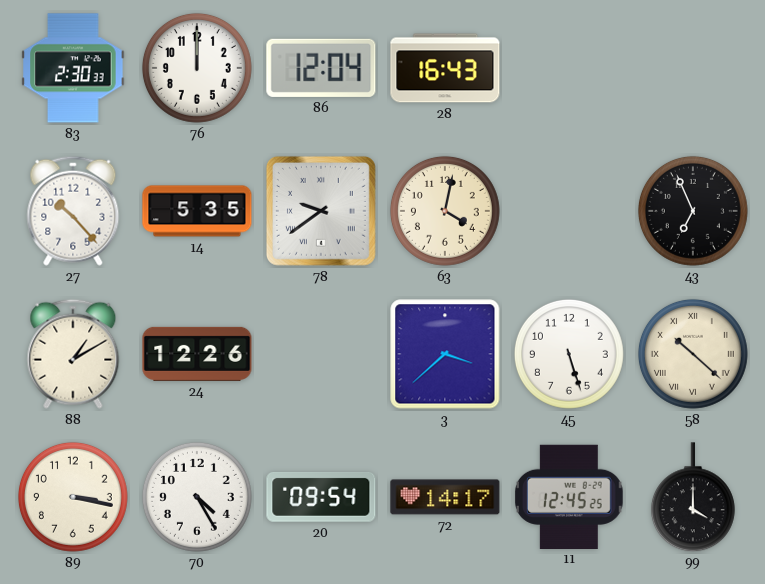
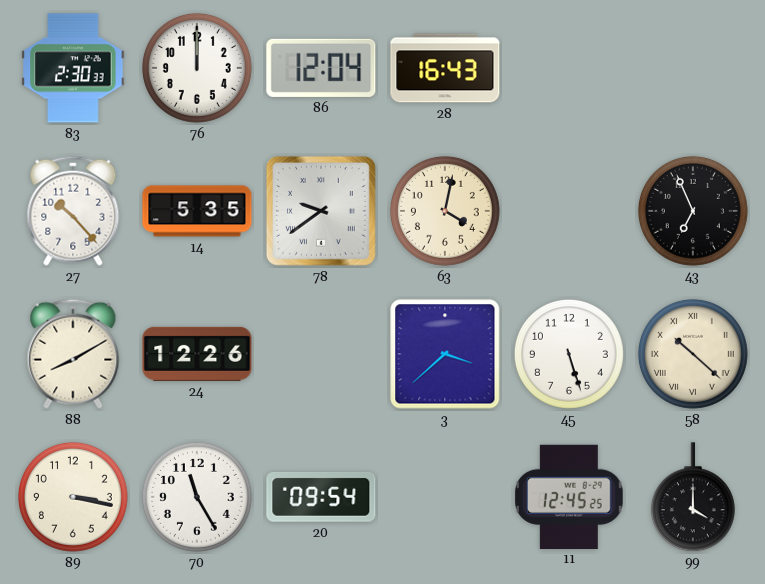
88: 1:10 -> 8:10 (73, 354)
70: 4:25 -> 11:25 (197, 497)
72: 14:17 -> none (445, 497)
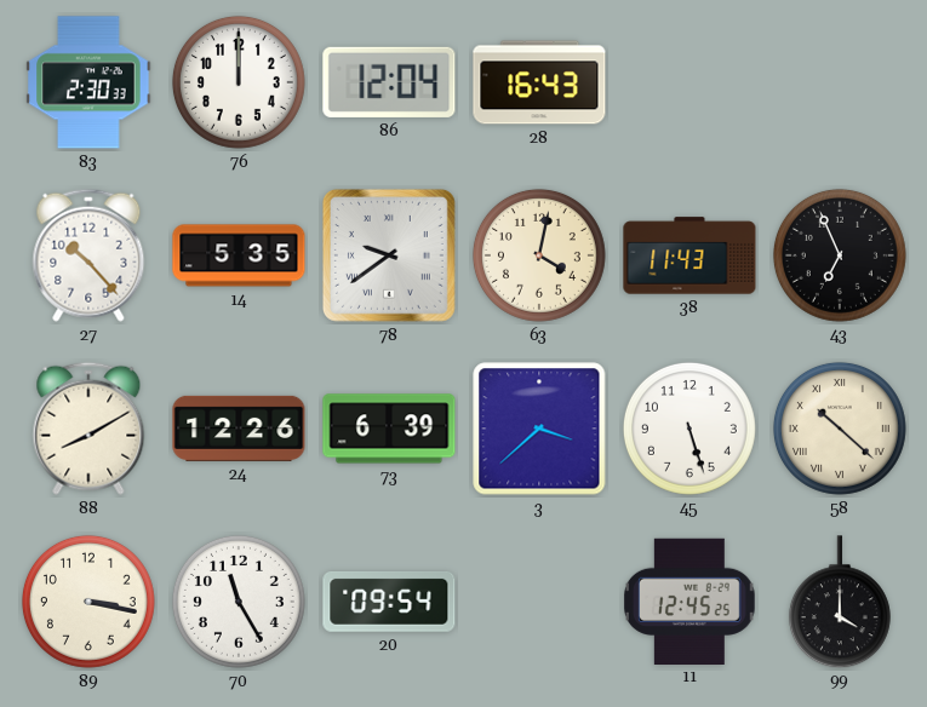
38: none -> 11:43 (689, 255)
73: none -> 6:39 (389, 429)
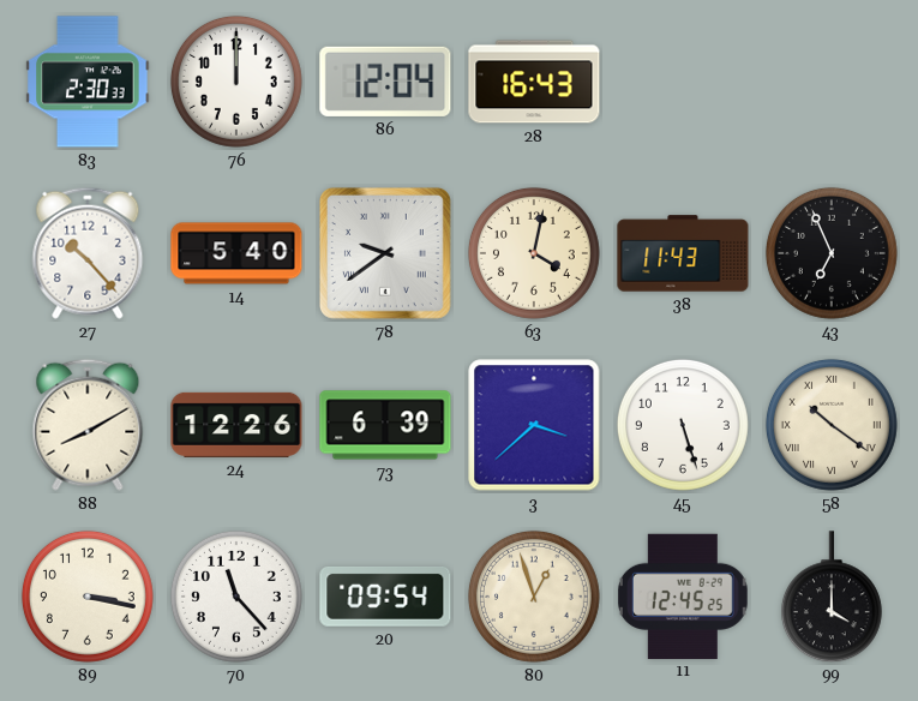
14: 5:35 -> 5:40 (236, 253)
58: 10:22 -> 10:21 (832, 425)
70: 11:25 -> 11:23 (236, 597)
80: none -> 12:57 (534, 597)
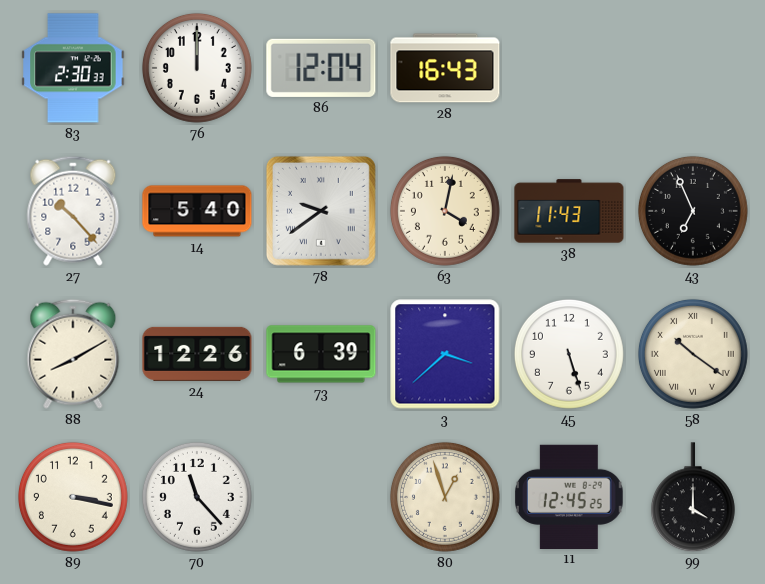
20: 09:54 -> none (385, 597)
